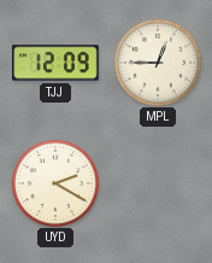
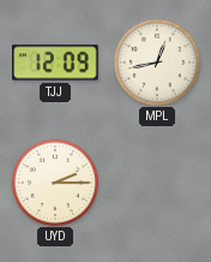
MPL: 12:45 -> 12:43 (156, 61)
UYD: 2:20 -> 2:15 (54, 181)
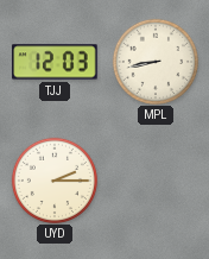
TJJ: 12:09 -> 12:03 (55, 62)
MPL: 12:43 -> 8:43 (154, 61)
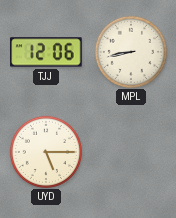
TJJ: 12:03 -> 12:06 (46, 52)
UYD: 2:15 -> 5:15 (45, 151)
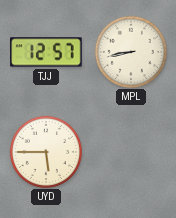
TJJ: 12:06 -> 12:57 (46, 52)
UYD: 5:15 -> 5:45 (45, 151)
